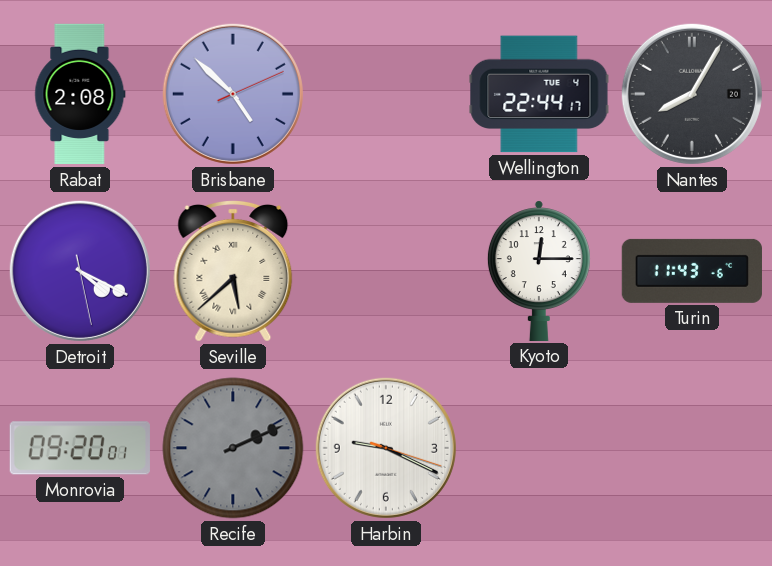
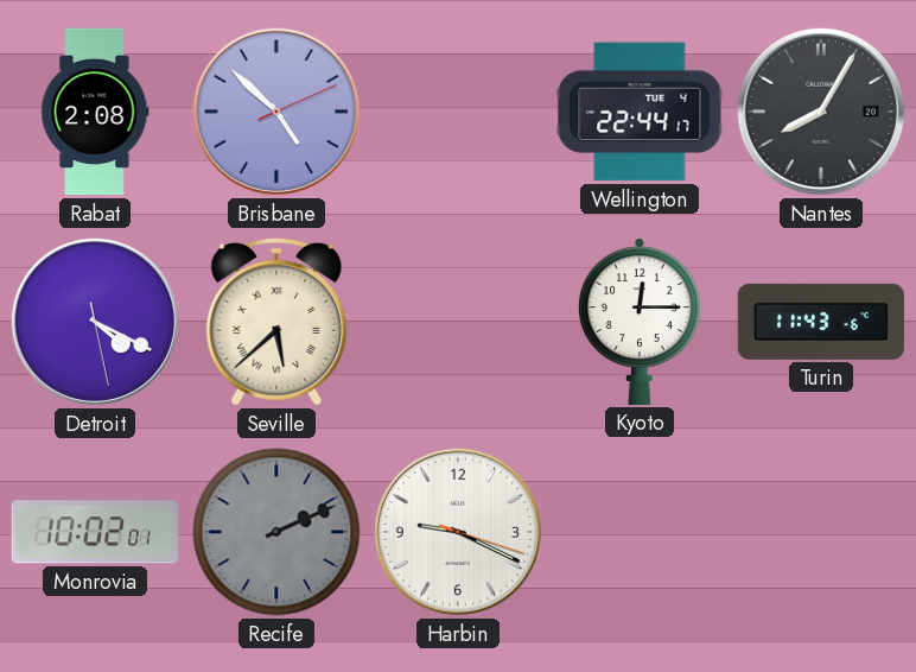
Monrovia: 09:20 -> 10:02 (95, 532)
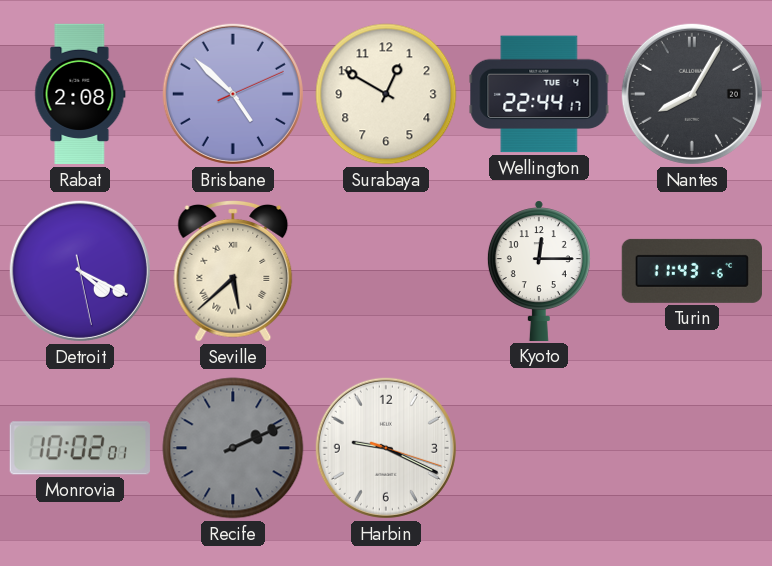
Surabaya: none -> 12:50 (386, 94)
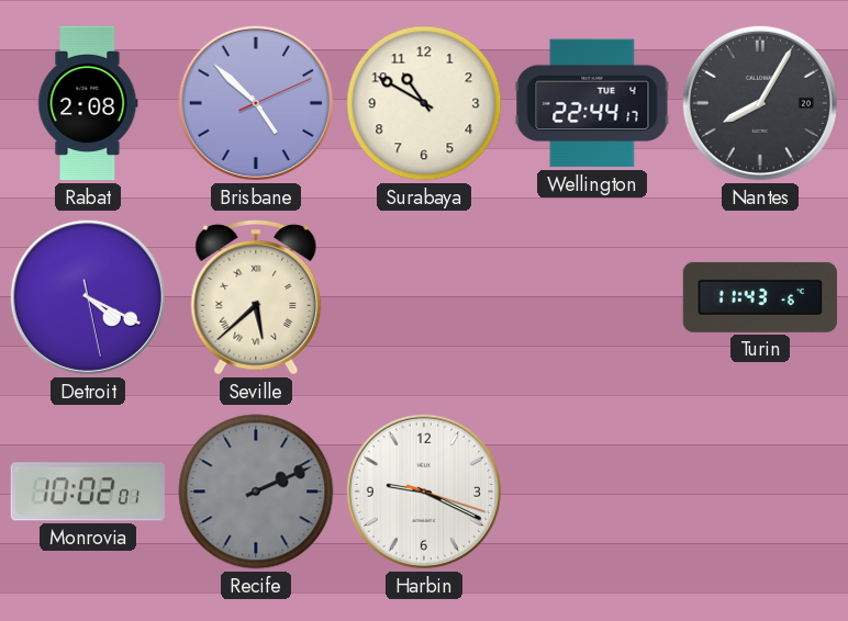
Surabaya: 12:50 -> 10:50 (424, 103)
Kyoto: 12:15 -> none (539, 271)
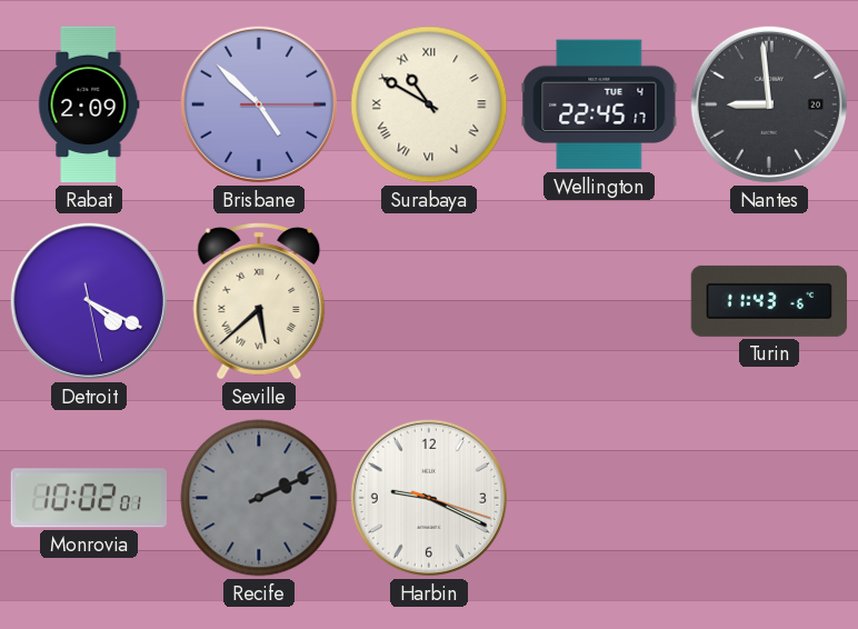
Rabat: 2:08 -> 2:09 (89, 104)
Brisbane: 4:52:11 -> 4:52:15 (259, 104)
Surabaya numerals: Arabic -> Roman (429, 104)
Wellington: 22:44 -> 22:45 (599, 104)
Nantes: 8:05 -> 8:59 (769, 104)
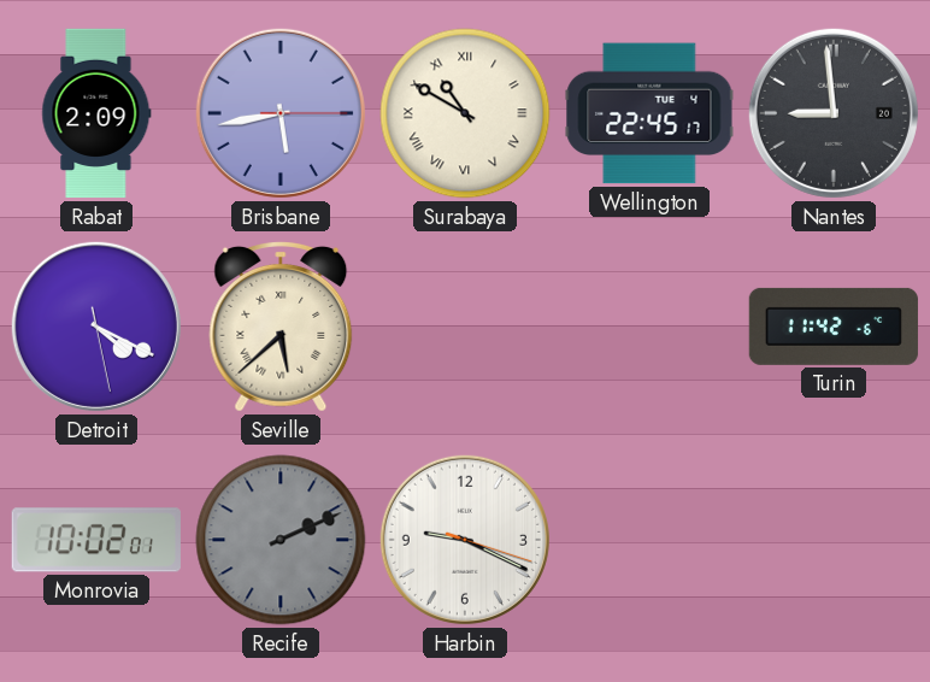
Brisbane: 4:52 -> 5:43 (281, 113)
Turin: 11:43 -> 11:42 (834, 327)
